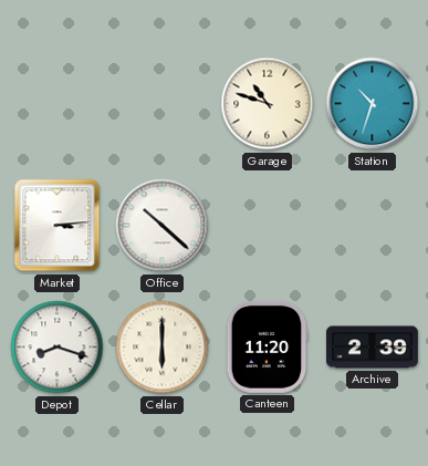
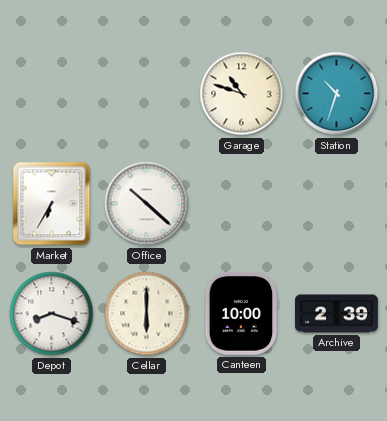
Market: 3:14 -> 6:35 (52, 204)
Canteen: 11:20 -> 10:00 (242, 314)
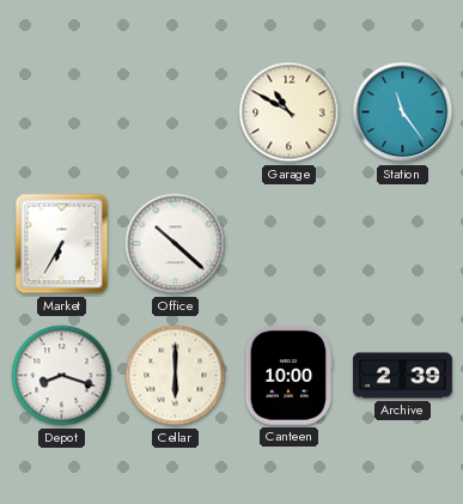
Garage: 10:48 -> 10:50 (290, 113)
Station: 10:33 -> 11:24 (403, 113)
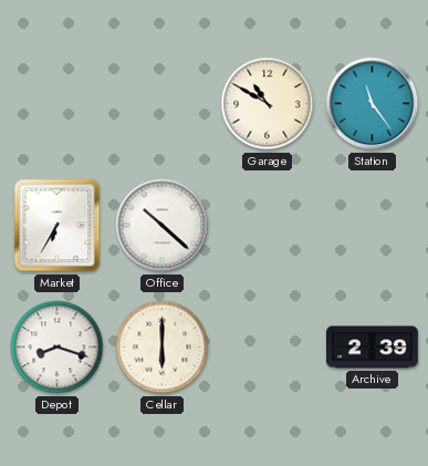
Canteen: 10:00 -> none (290, 376)
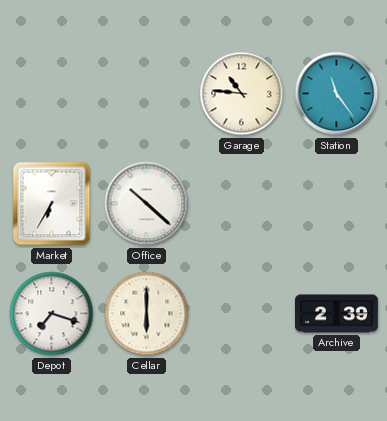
Garage: 10:50 -> 10:46 (242, 94)
Depot: 8:18 -> 7:18 (52, 314)
